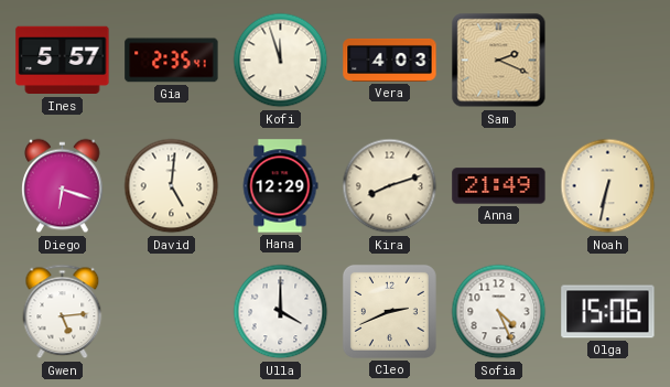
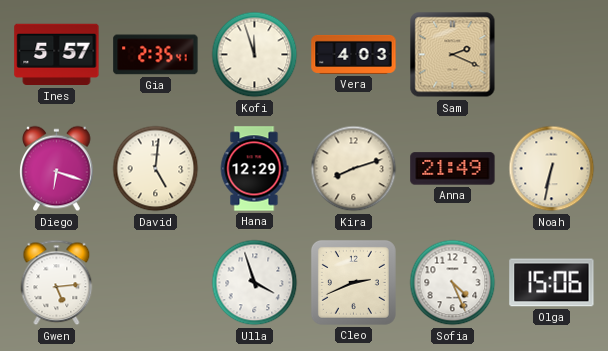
Ulla: 4:00 -> 3:57 (255, 283)
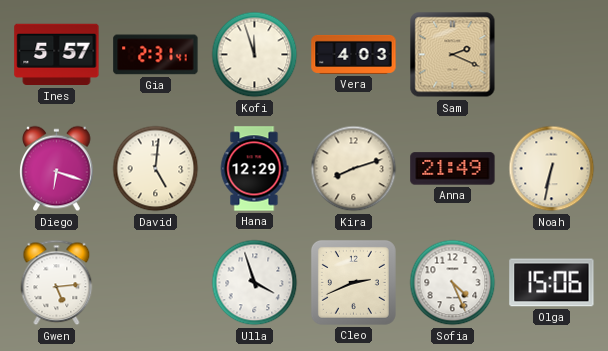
Gia: 2:35 -> 2:31 (156, 55)
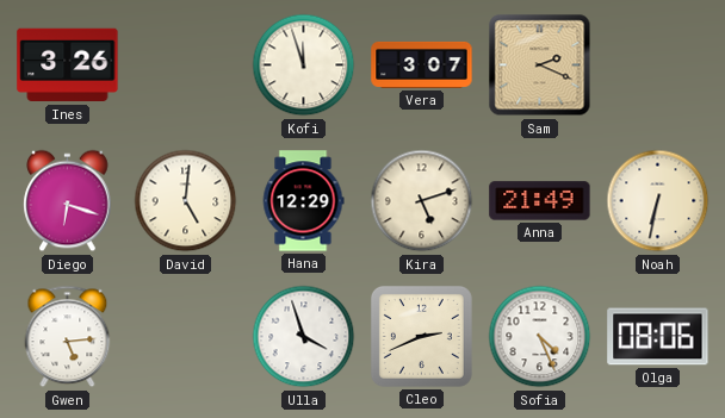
Ines: 5:57 -> 3:26 (68, 65)
Gia: 2:31 -> none (156, 55)
Vera: 4:03 -> 3:07 (422, 64)
Kira: 8:12 -> 5:12 (422, 201)
Olga: 15:06 -> 08:06 (658, 337)
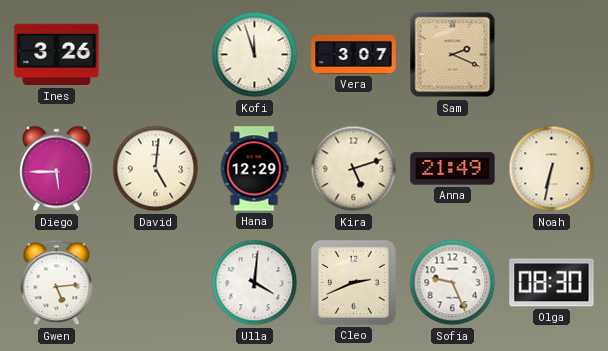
Diego: 6:18 -> 5:45 (57, 169)
Ulla: 3:57 -> 4:01 (255, 283)
Sofia: 4:26 -> 9:26 (453, 283)
Olga: 08:06 -> 08:30 (552, 283)
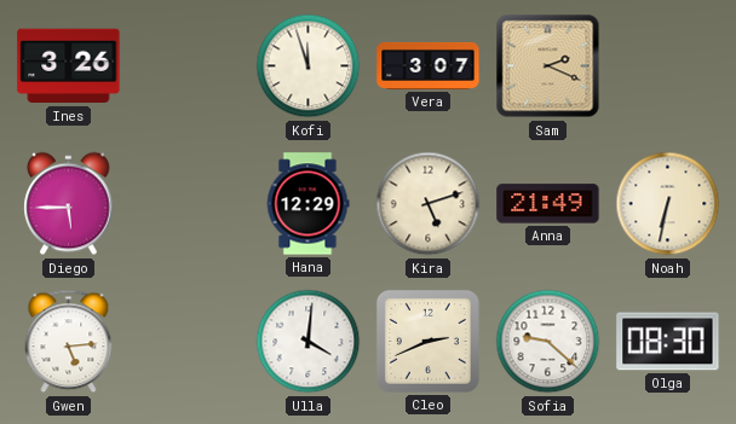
David: 5:01 -> none (156, 169)
Sofia: 9:26 -> 9:22 (548, 342)
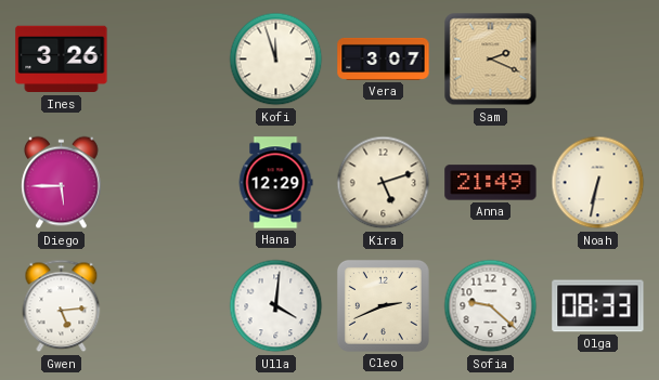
Olga: 08:30 -> 08:33 (598, 306)
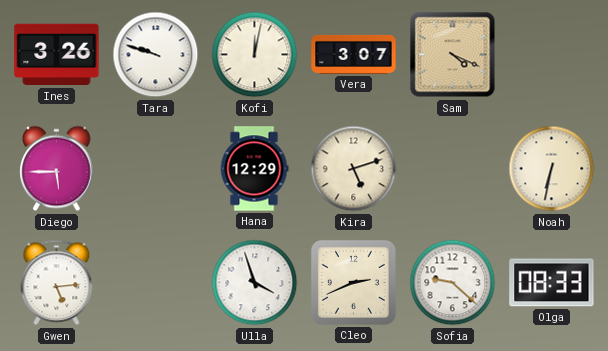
Tara: none -> 9:48 (156, 55)
Kofi: 11:57 -> 12:02 (255, 55)
Sam: 2:19 -> 4:19 (453, 55)
Anna: 21:49 -> none (491, 183)
Ulla: 4:01 -> 3:57 (255, 283)
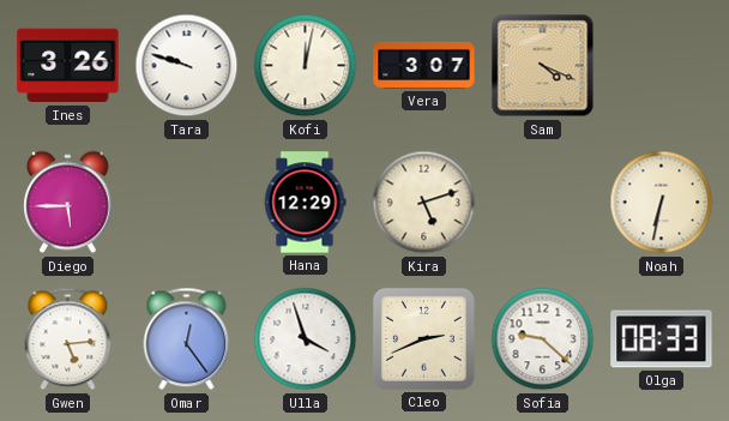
Omar: none -> 12:24 (187, 339)
